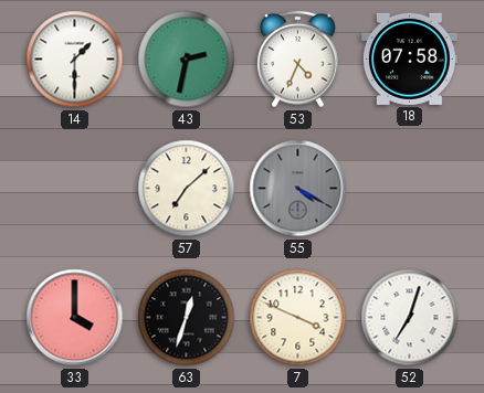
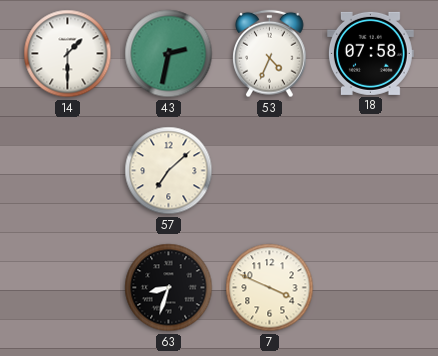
55: 4:20 -> none (298, 189)
33: 4:00 -> none (75, 318)
63: 12:33 -> 8:33 (169, 288)
52: 7:03 -> none (410, 318)
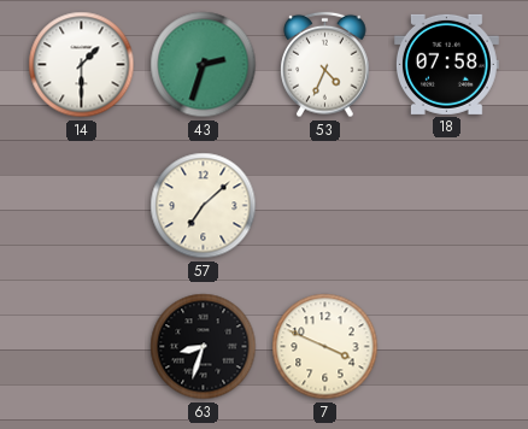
43: 2:32 -> 2:33 (204, 65)
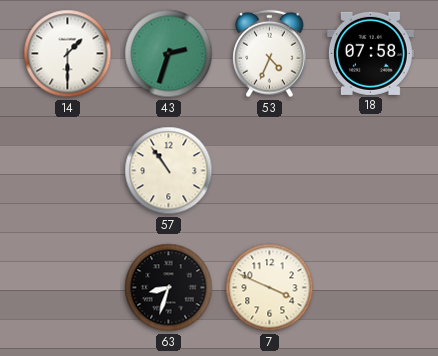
57: 7:08 -> 10:54 (169, 171)
